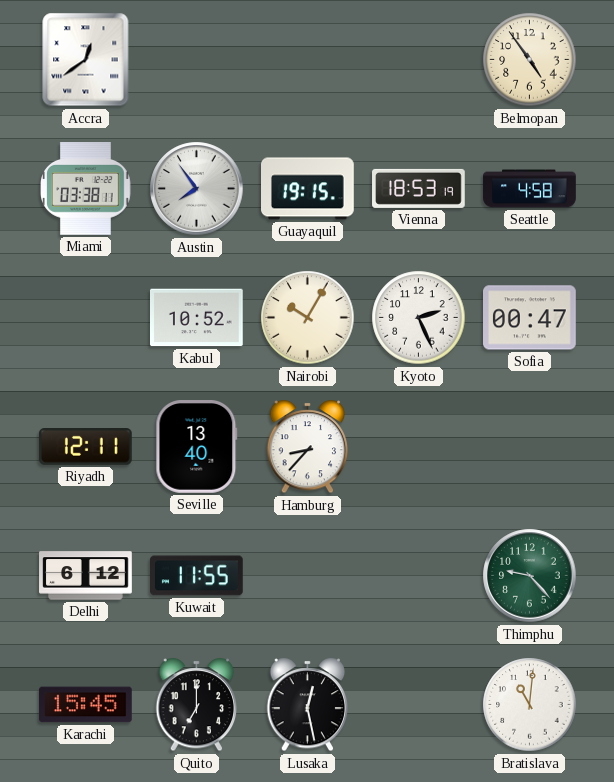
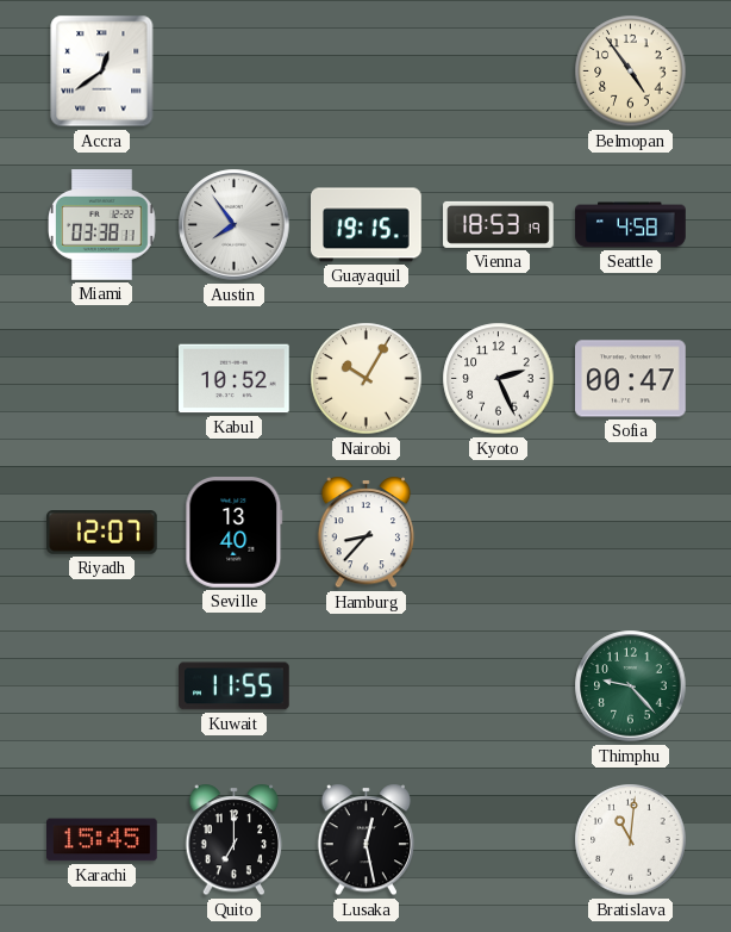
Riyadh: 12:11 -> 12:07 (102, 533)
Delhi: 6:12 -> none (86, 576)
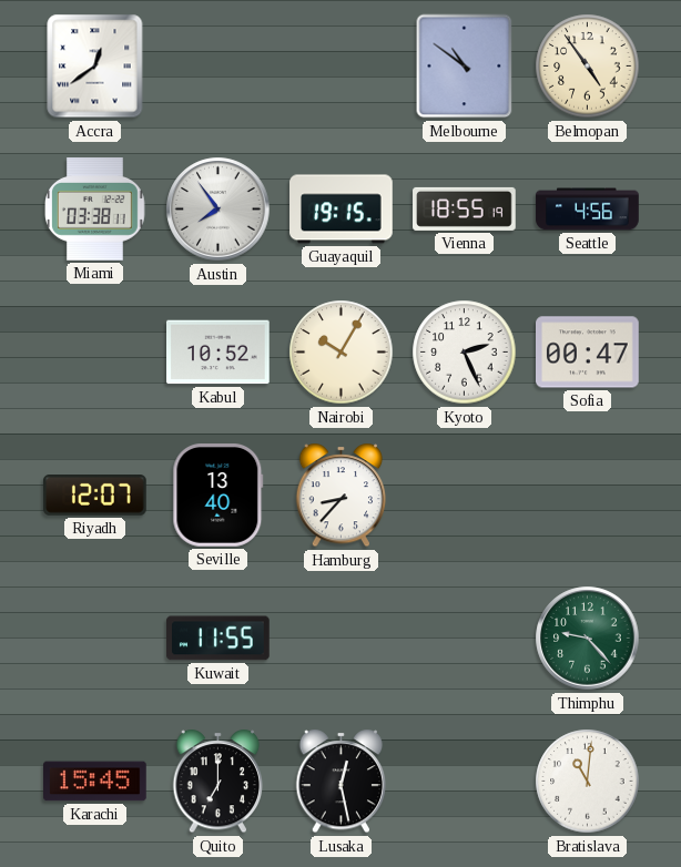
Melbourne: none -> 10:51 (465, 67)
Vienna: 18:53 -> 18:55 (465, 208)
Seattle: 4:58 -> 4:56 (588, 210)
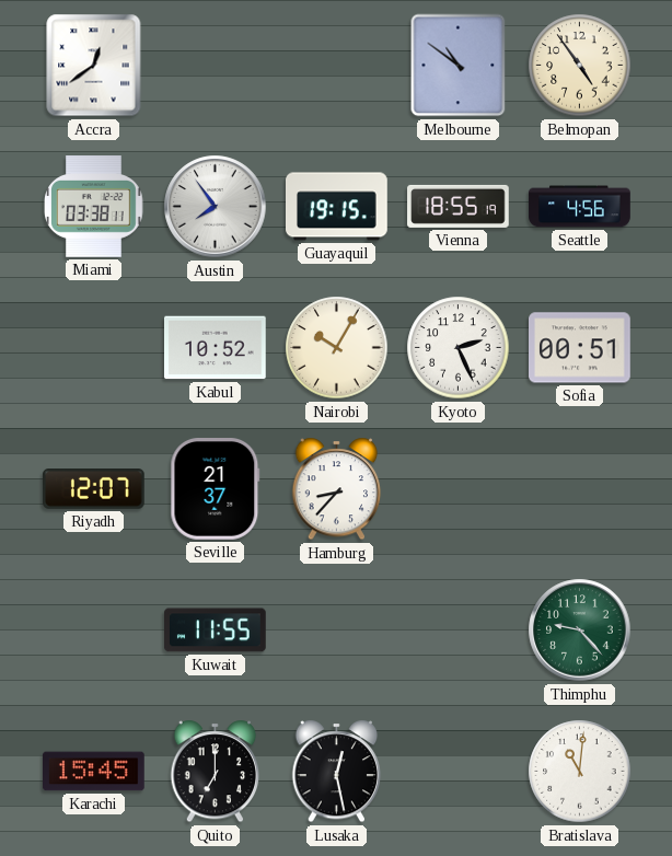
Sofia: 00:47 -> 00:51 (580, 348)
Seville: 13:40 -> 21:37 (216, 489)
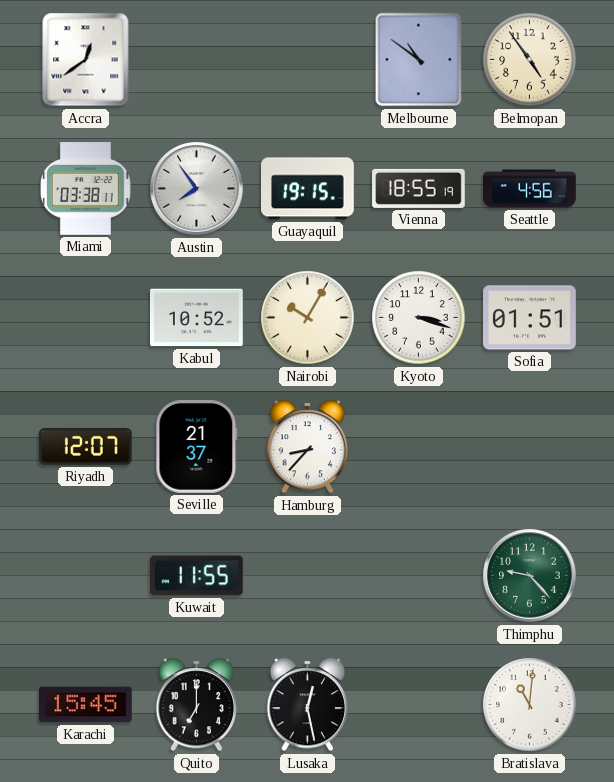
Kyoto: 2:26 -> 3:18 (419, 318)
Sofia: 00:51 -> 01:51 (530, 318)
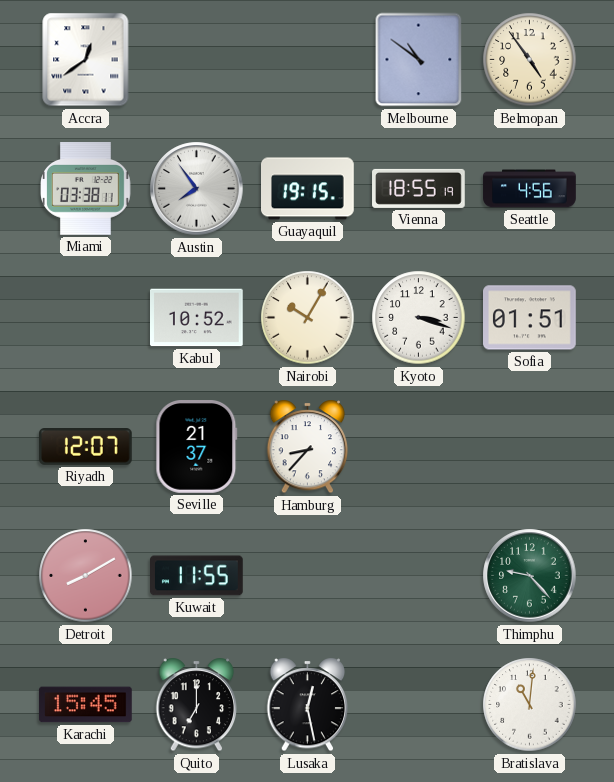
Detroit: none -> 8:10 (86, 576)
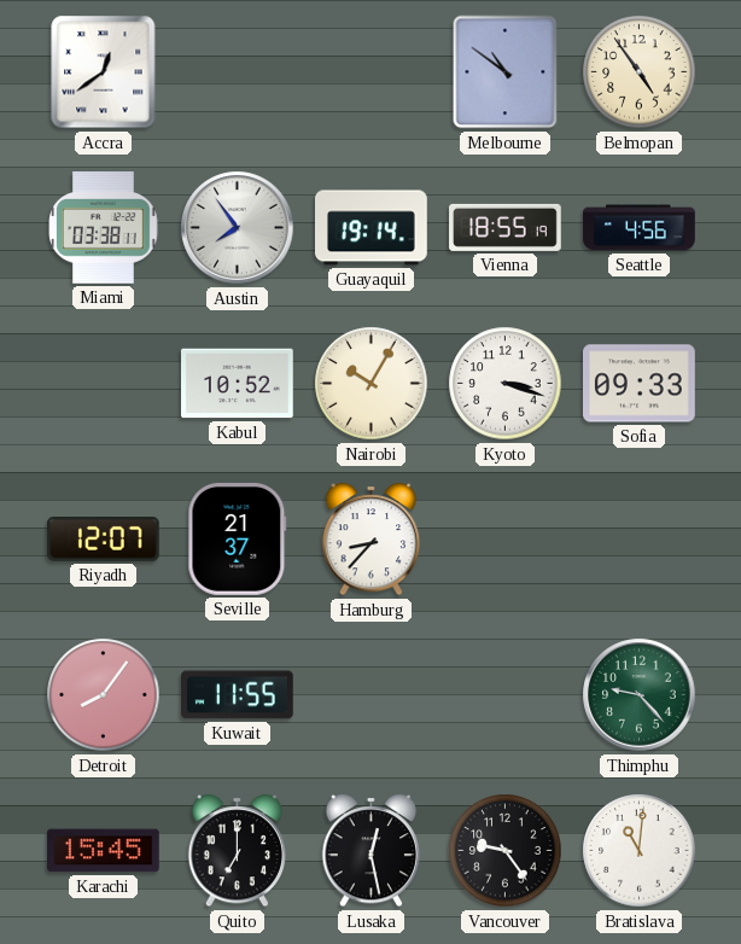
Guayaquil: 19:15 -> 19:14 (372, 228)
Sofia: 01:51 -> 09:33 (640, 384)
Detroit: 8:10 -> 8:06 (104, 695)
Vancouver: none -> 9:24 (506, 851)
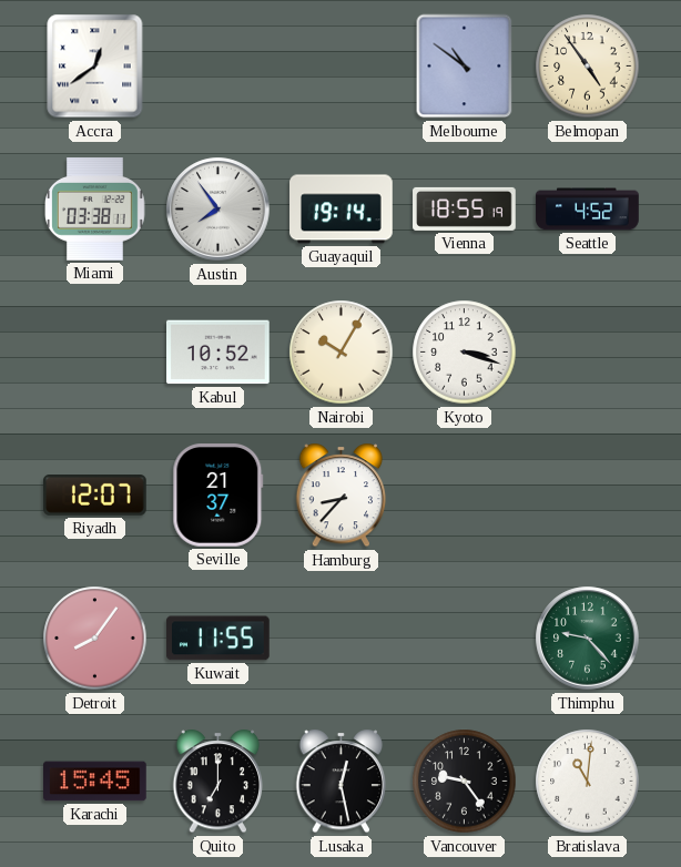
Seattle: 4:56 -> 4:52 (588, 210)
Sofia: 09:33 -> none (640, 384)
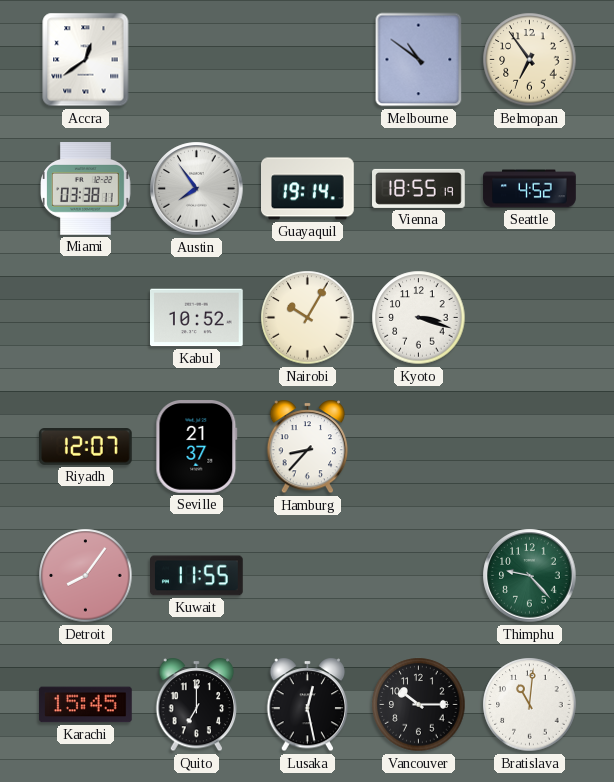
Belmopan: 4:54 -> 6:54 (530, 60)
Vancouver: 9:24 -> 10:15 (419, 705)
